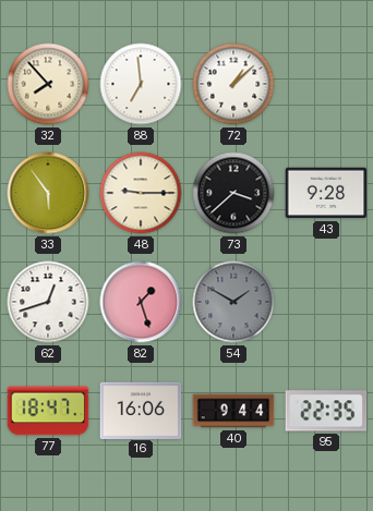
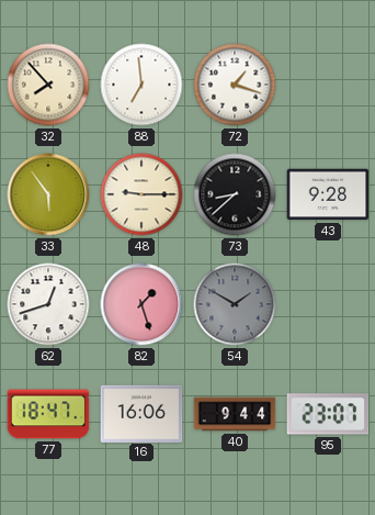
72: 1:08 -> 1:18 (235, 85)
73: 3:38 -> 8:38 (235, 194)
95: 22:35 -> 23:07 (328, 414)
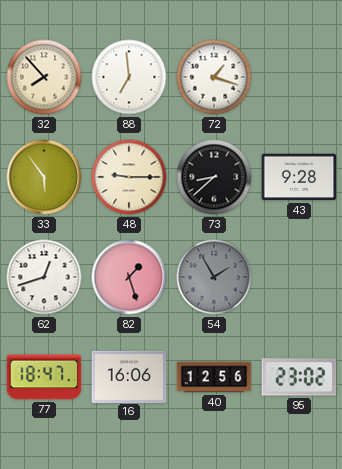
54: 1:50 -> 1:55 (214, 277)
40: 9:44 -> 12:56 (214, 377)
95: 23:07 -> 23:02 (299, 377)
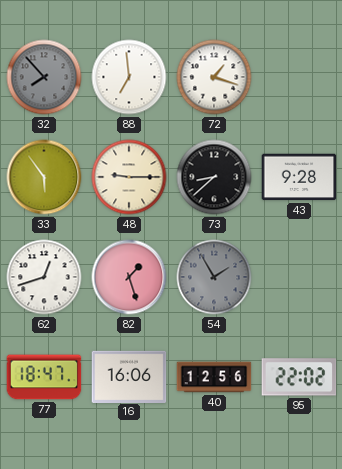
32 dial: cream -> grey (44, 77)
95: 23:02 -> 22:02 (299, 377)
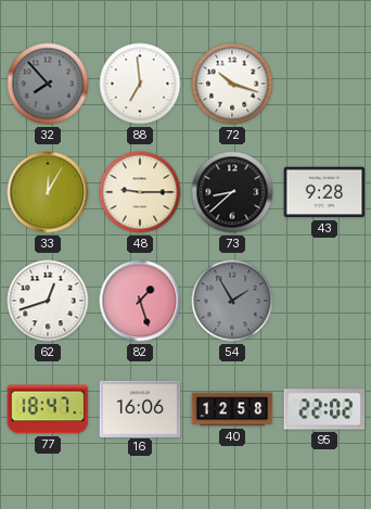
72: 1:18 -> 10:18 (232, 84)
33: 5:54 -> 12:05 (48, 192)
40: 12:56 -> 12:58 (232, 409)
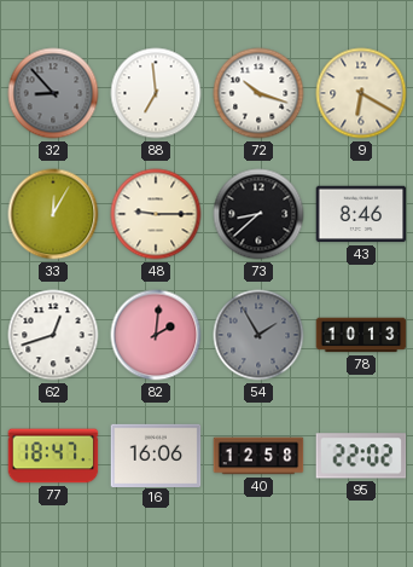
32: 7:53 -> 8:53 (53, 93)
9: none -> 6:20 (361, 93)
43: 9:28 -> 8:46 (361, 214)
82: 1:27 -> 2:01 (156, 335)
78: none -> 10:13 (361, 335)
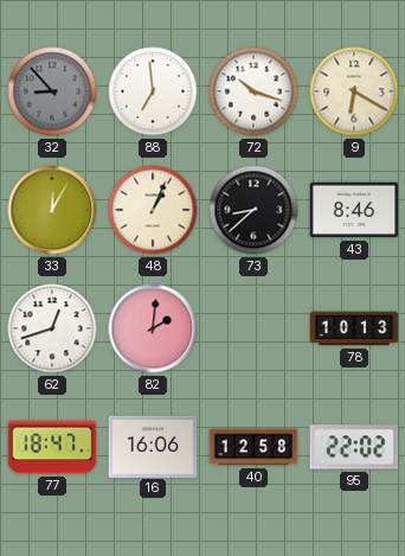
48: 9:15 -> 1:04 (153, 210)
54: 1:55 -> none (258, 335)
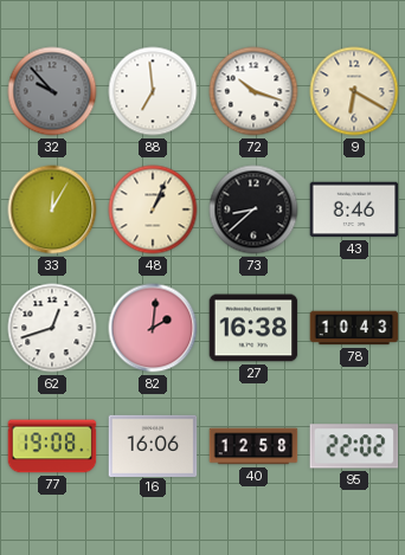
32: 8:53 -> 9:53 (52, 91)
27: none -> 16:38 (253, 328)
78: 10:13 -> 10:43 (354, 328)
77: 18:47 -> 19:08 (52, 446)
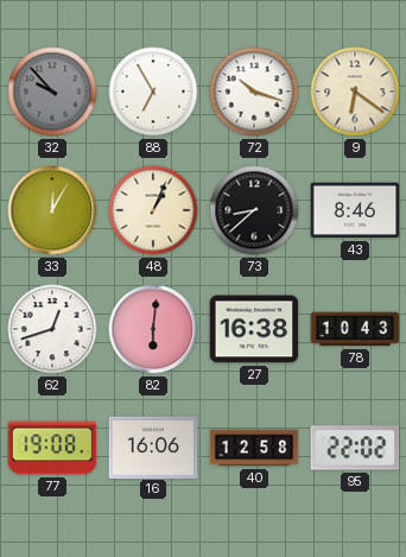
88: 6:59 -> 6:55 (153, 91)
9: 6:20 -> 6:21 (355, 91)
82: 2:01 -> 6:01 (153, 329)
